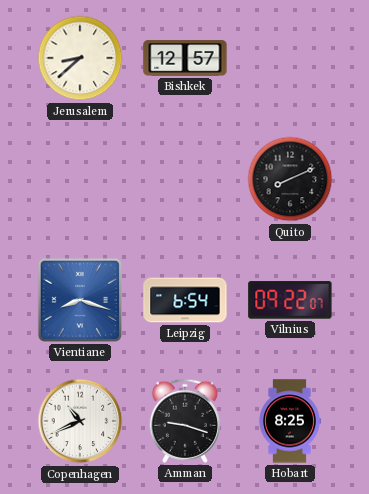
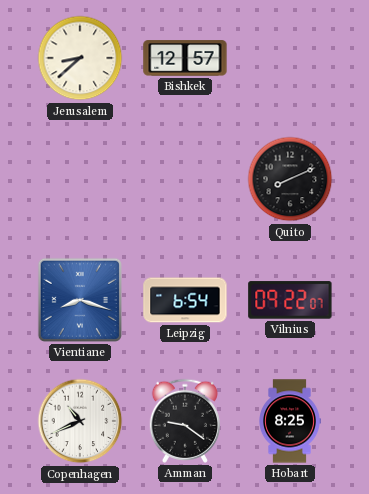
Amman: 9:18 -> 9:21 (185, 421)
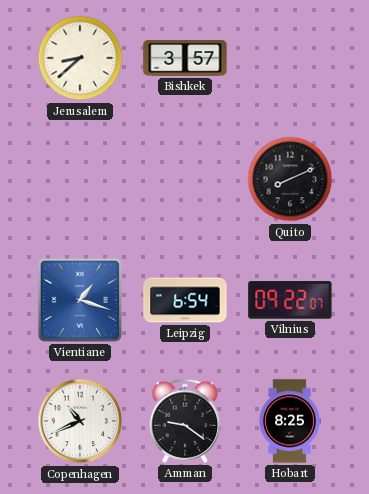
Bishkek: 12:57 -> 3:57 (185, 58)
Vientiane: 8:18 -> 1:18 (80, 300)
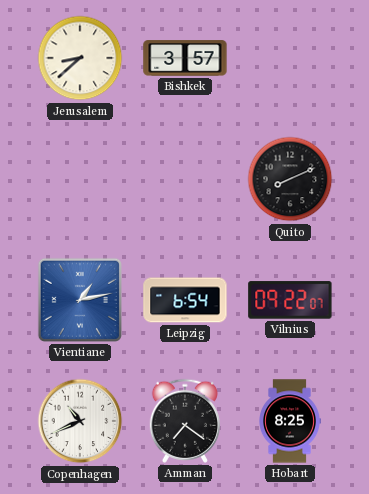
Vientiane: 1:18 -> 1:13 (80, 300)
Amman: 9:21 -> 7:21 (185, 421)
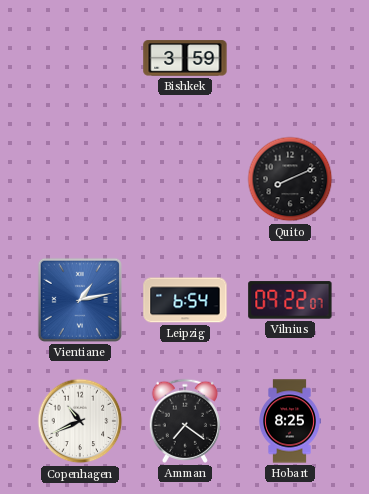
Jerusalem: 8:38 -> none (80, 58)
Bishkek: 3:57 -> 3:59 (185, 58)
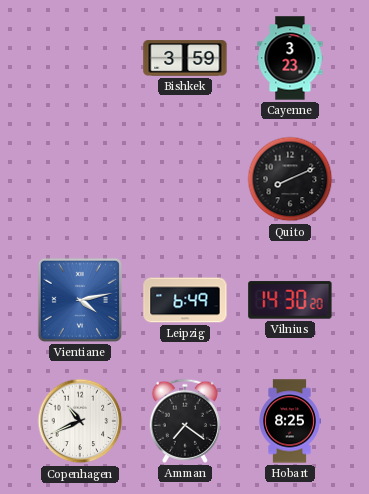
Cayenne: none -> 3:23 (290, 58)
Vientiane: 1:13 -> 4:13 (80, 300)
Leipzig: 6:54 -> 6:49 (185, 300)
Vilnius: 09:22 -> 14:30 (290, 300)
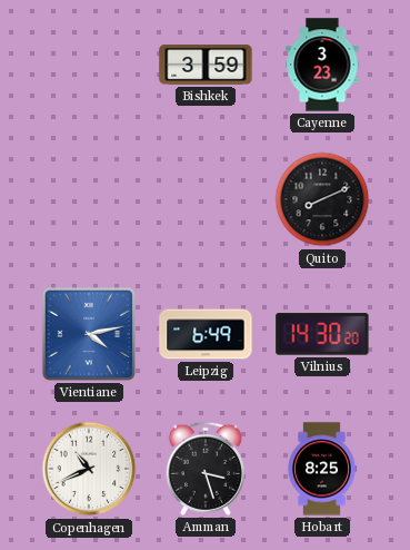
Amman: 7:21 -> 3:27 (206, 469)
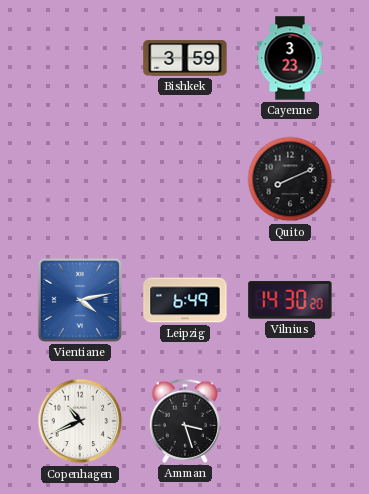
Hobart: 8:25 -> none (322, 469)
